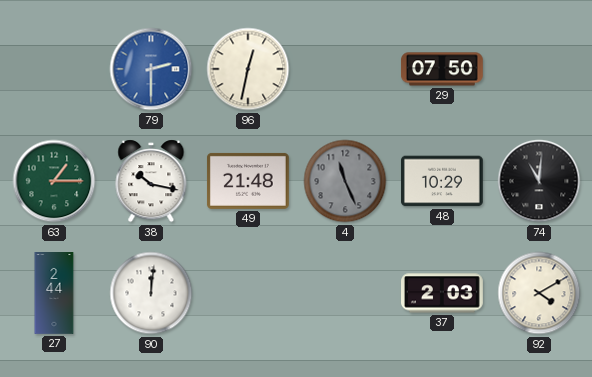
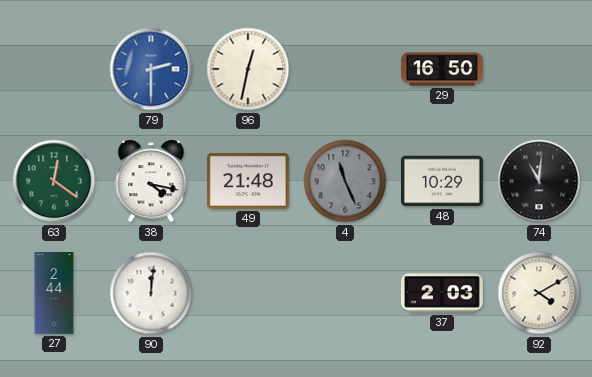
29: 07:50 -> 16:50 (442, 69)
63: 1:15 -> 12:21 (54, 181)
38: 10:17 -> 4:17 (151, 181)
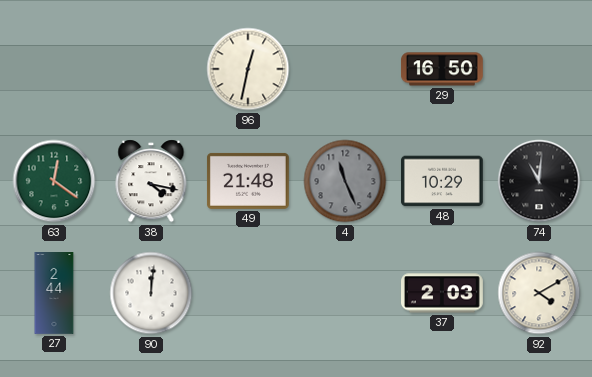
79: 2:30 -> none (151, 69)
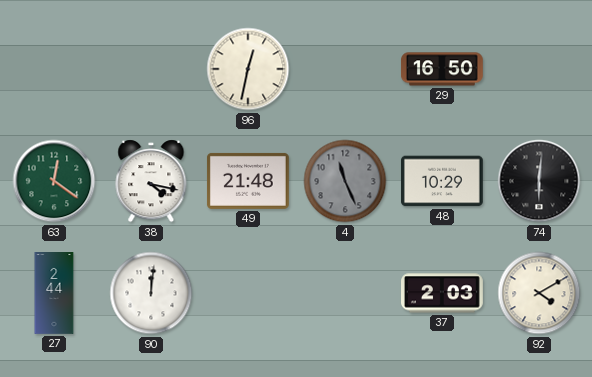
74: 11:01 -> 6:01 (539, 181)
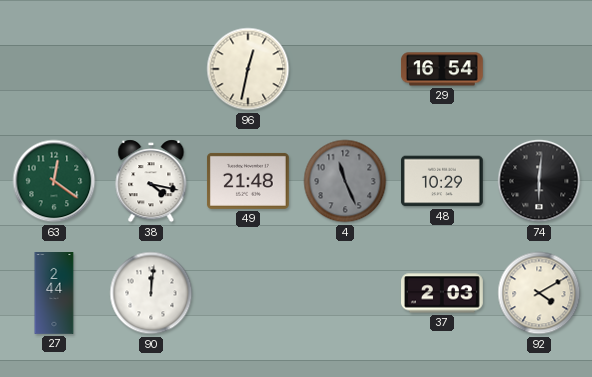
29: 16:50 -> 16:54 (442, 69)
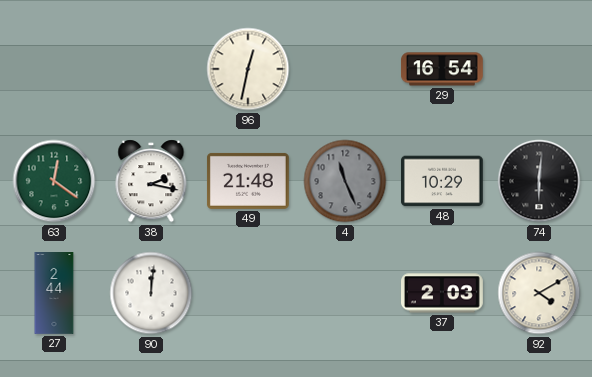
38: 4:17 -> 2:17 (151, 181)
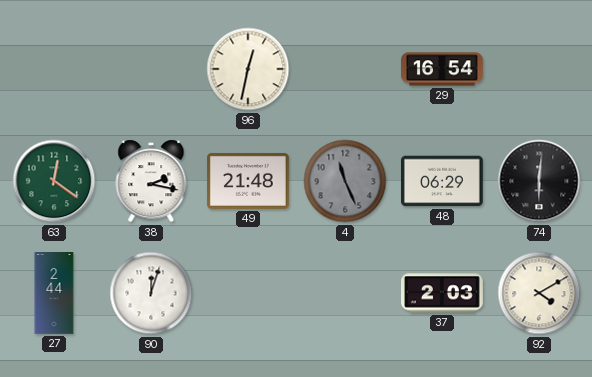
48: 10:29 -> 06:29 (442, 181)
90: 12:01 -> 12:03 (151, 293)
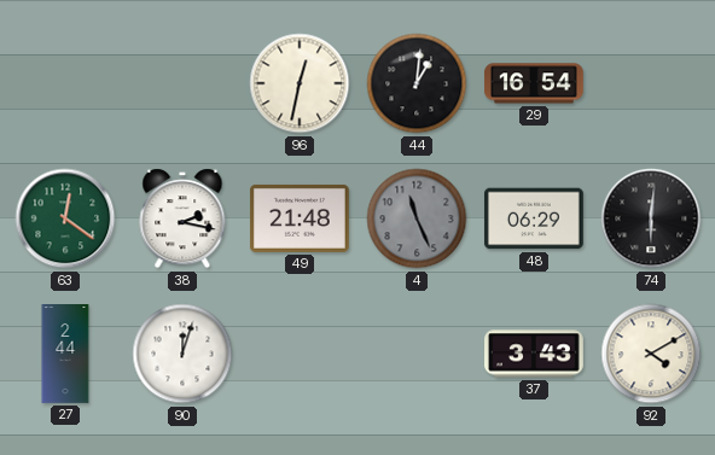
44: none -> 1:01 (417, 83)
37: 2:03 -> 3:43 (535, 354)
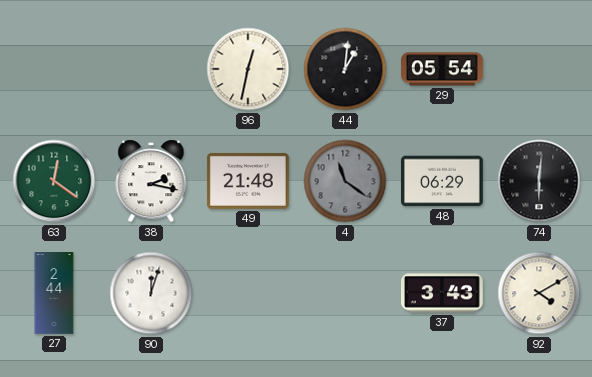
29: 16:54 -> 05:54 (442, 69)
4: 11:26 -> 11:21 (345, 181)
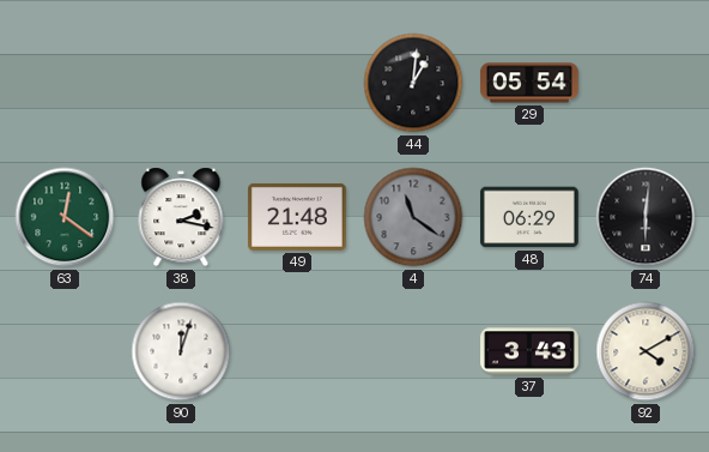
96: 12:32 -> none (248, 69)
27: 2:44 -> none (54, 294)
